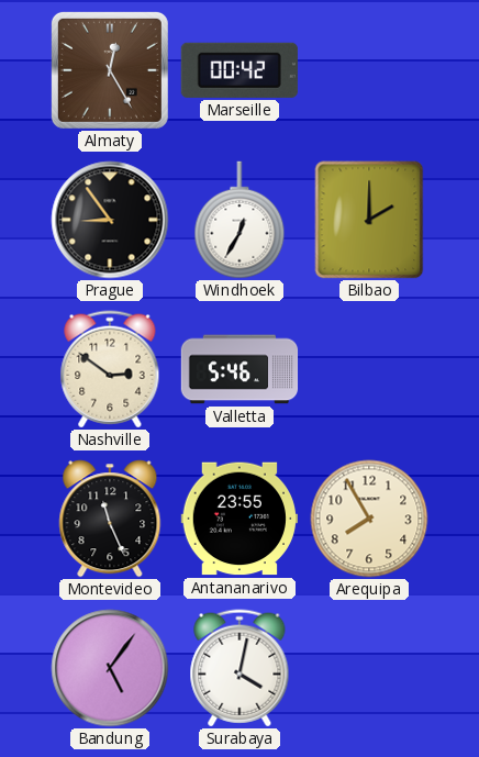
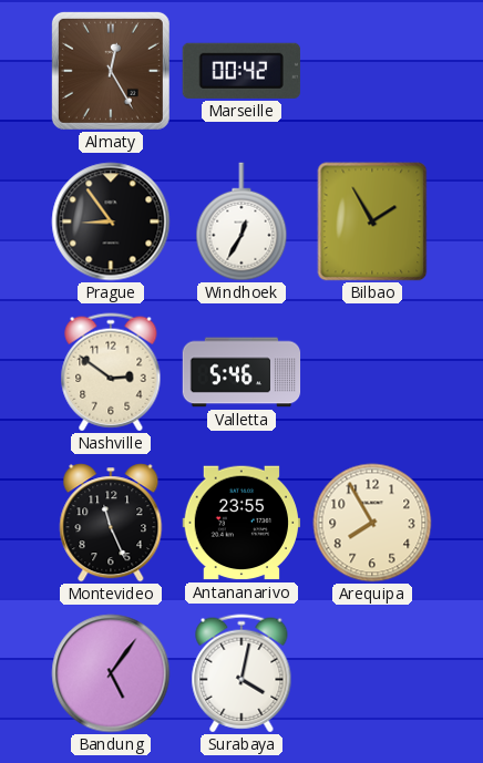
Bilbao: 2:00 -> 1:55 (372, 221)
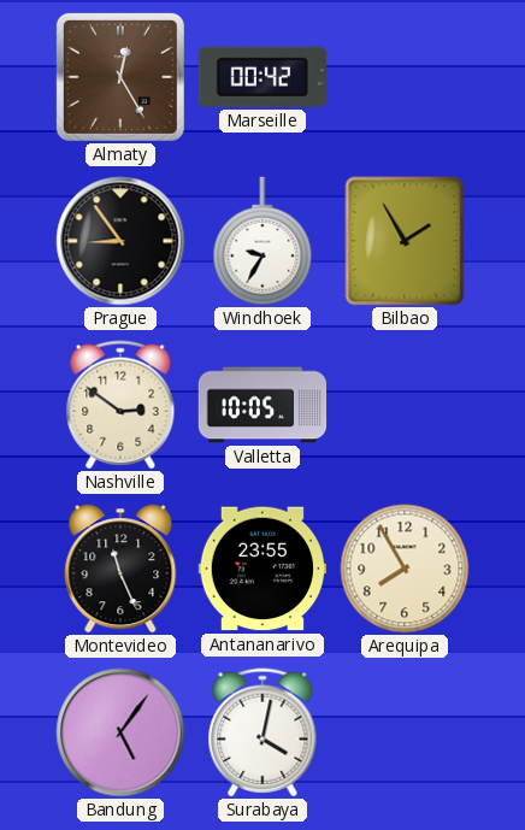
Windhoek: 12:35 -> 9:35 (262, 241)
Valletta: 5:46 -> 10:05 (262, 405)
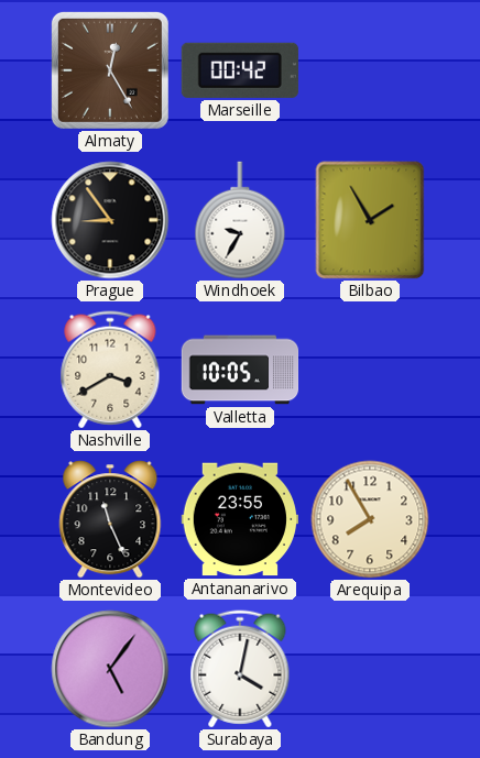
Nashville: 2:51 -> 3:40 (110, 370)
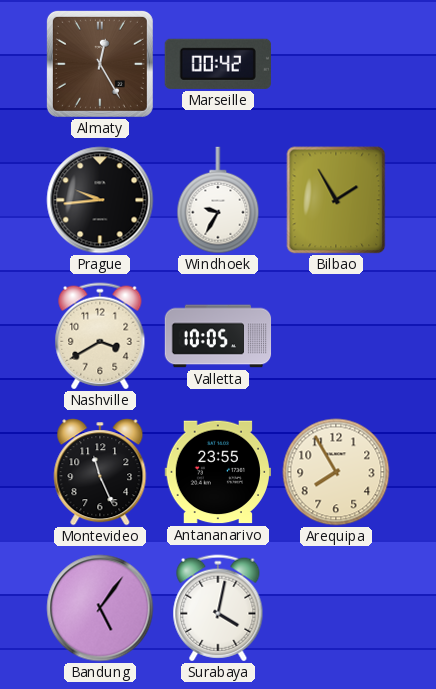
Prague: 8:54 -> 9:44 (100, 200)
